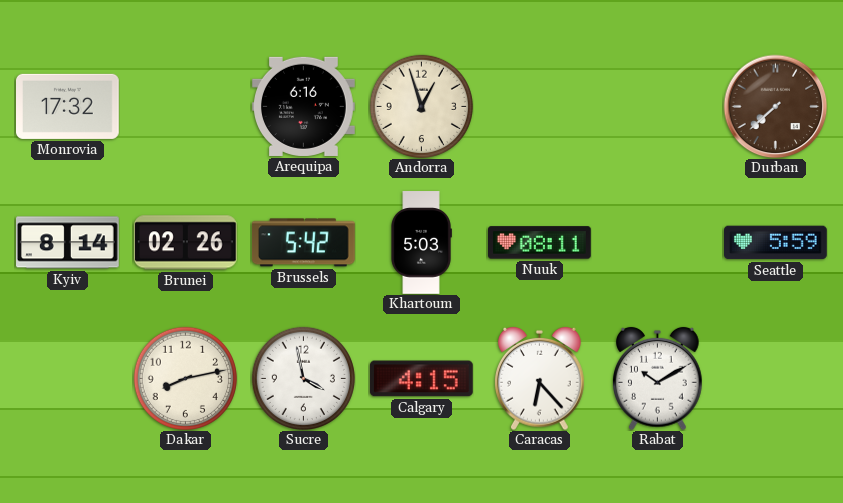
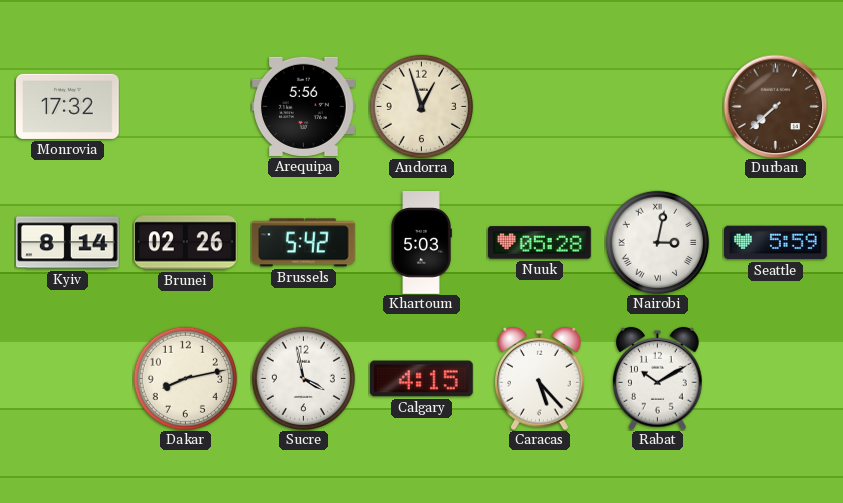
Arequipa: 6:16 -> 5:56 (304, 106)
Nuuk: 08:11 -> 05:28 (540, 243)
Nairobi: none -> 3:02 (657, 242)
Caracas: 6:23 -> 5:23 (540, 378)
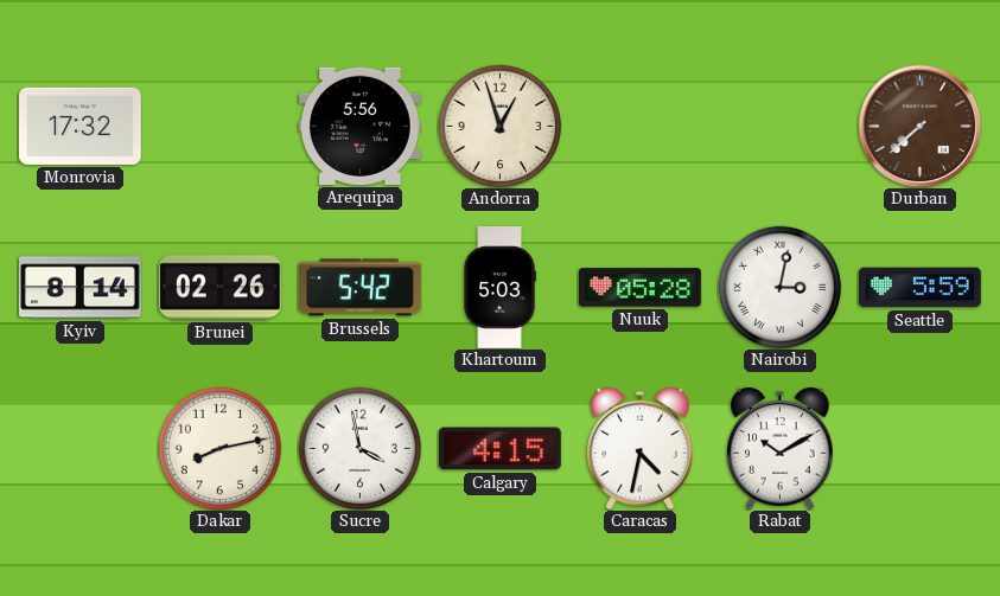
Caracas: 5:23 -> 4:32 (641, 448)
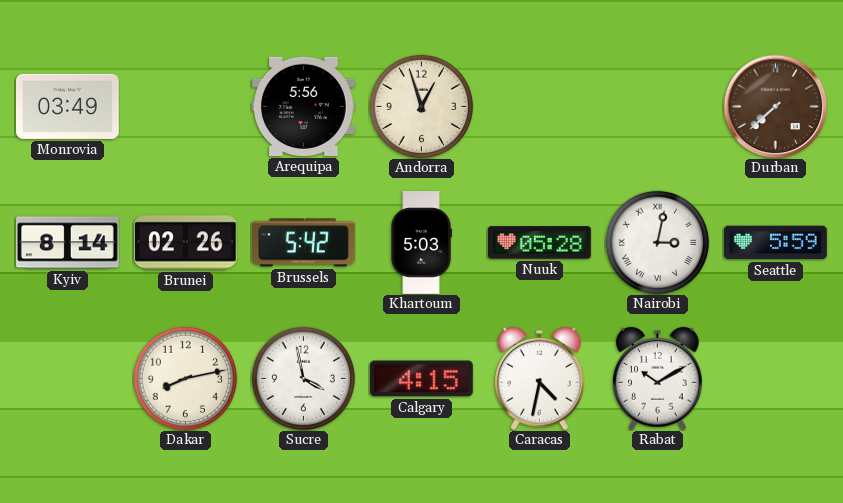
Monrovia: 17:32 -> 03:49 (68, 106)
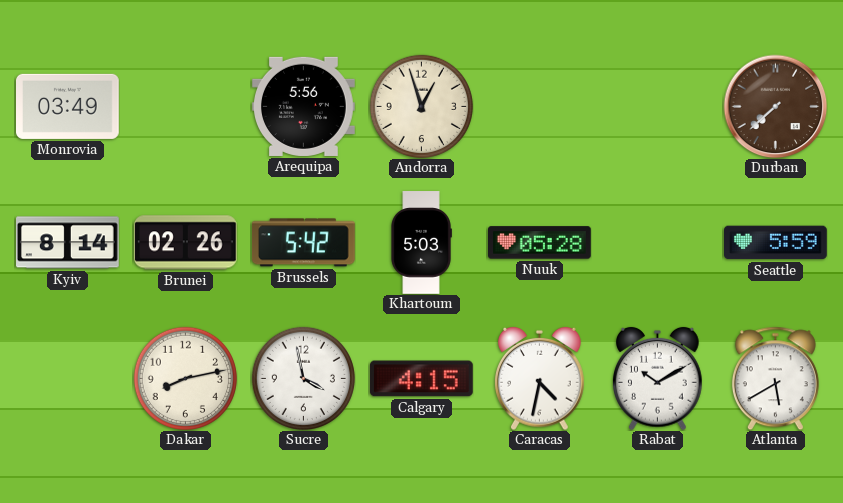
Nairobi: 3:02 -> none (657, 242)
Atlanta: none -> 5:40 (775, 378)
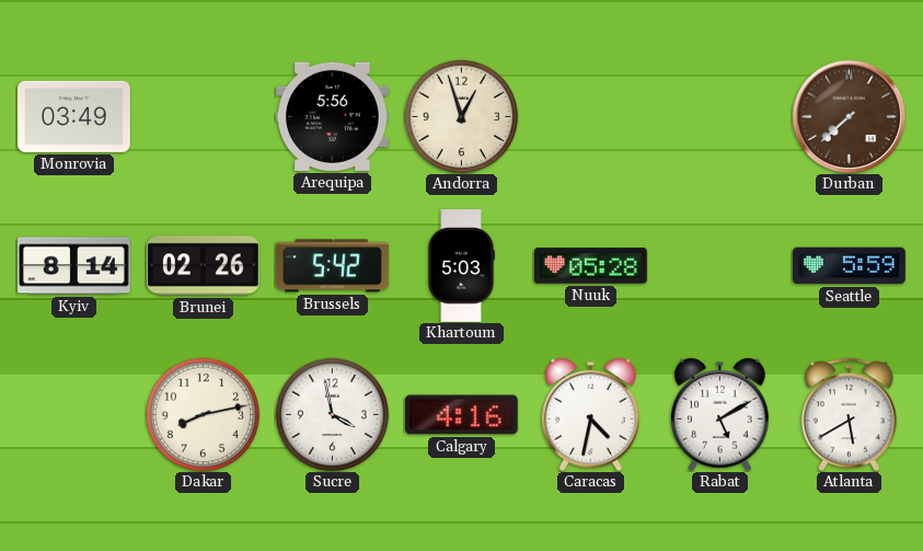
Calgary: 4:15 -> 4:16 (461, 415)
Rabat: 10:10 -> 5:10 (720, 414)
